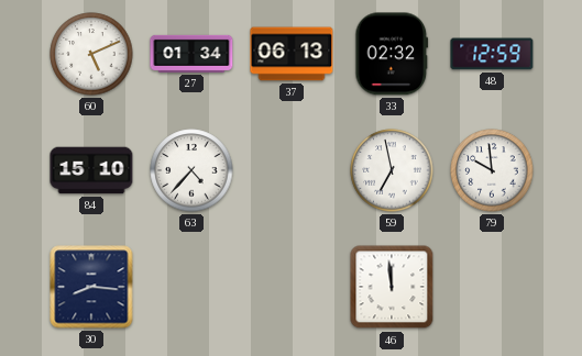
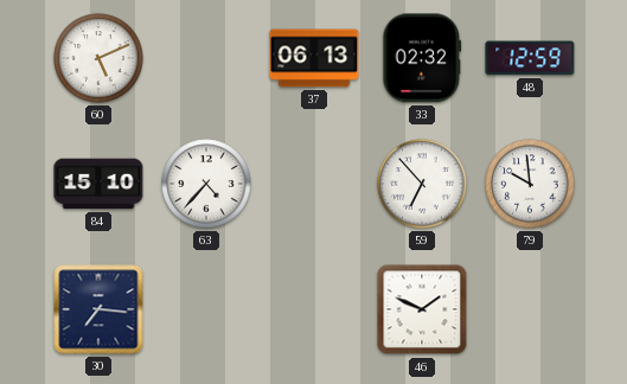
27: 01:34 -> none (191, 54)
59: 6:58 -> 6:53 (422, 184)
30: 8:16 -> 7:16 (98, 309)
46: 11:59 -> 1:49 (422, 309)
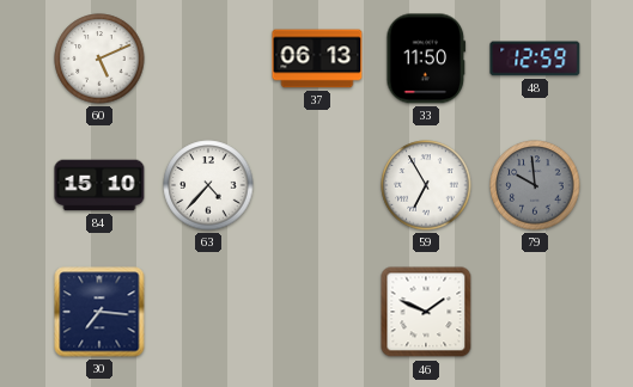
33: 02:32 -> 11:50 (426, 59)
59: 6:53 -> 6:55 (426, 185)
79 dial: white -> grey (535, 185)
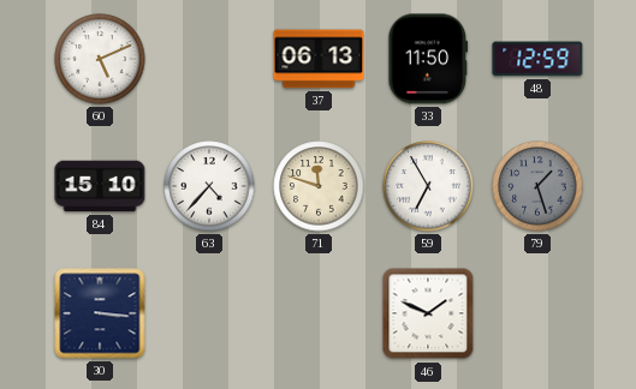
71: none -> 11:48 (319, 186)
79: 9:59 -> 1:27 (537, 186)
30: 7:16 -> 3:16 (100, 313)
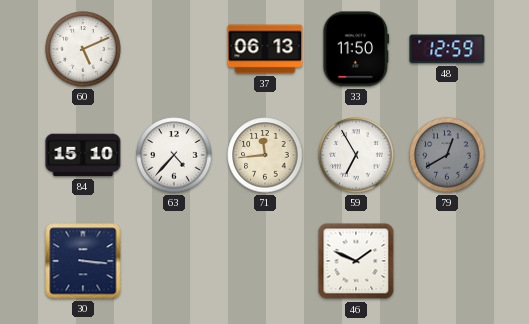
71: 11:48 -> 11:44 (265, 155)
79: 1:27 -> 12:40 (447, 155)
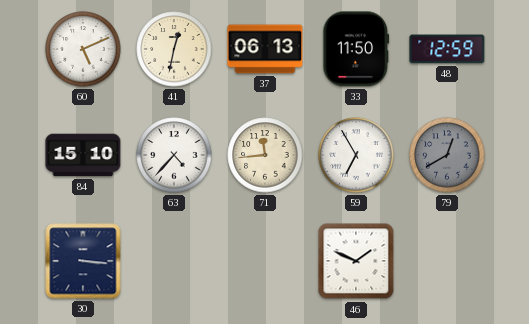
41: none -> 12:32 (174, 49)
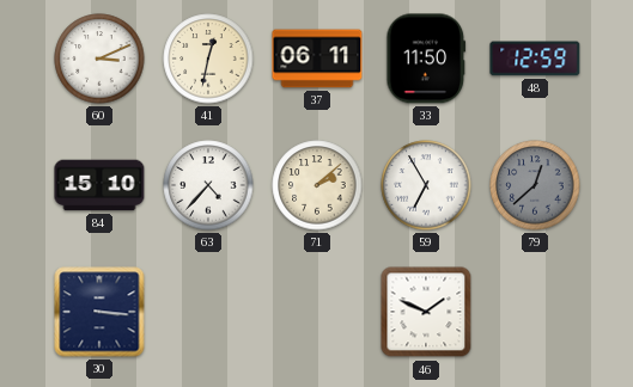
60: 5:11 -> 3:11 (99, 59)
37: 06:13 -> 06:11 (317, 59)
71: 11:44 -> 2:08 (317, 185)
79: 12:40 -> 12:38 (535, 185)
